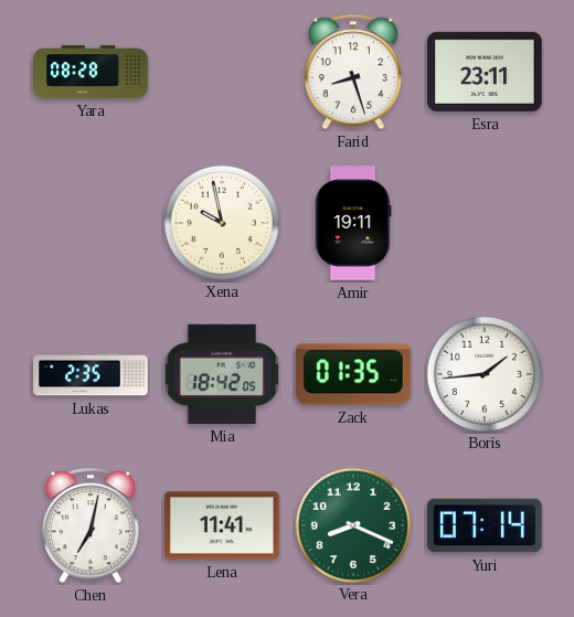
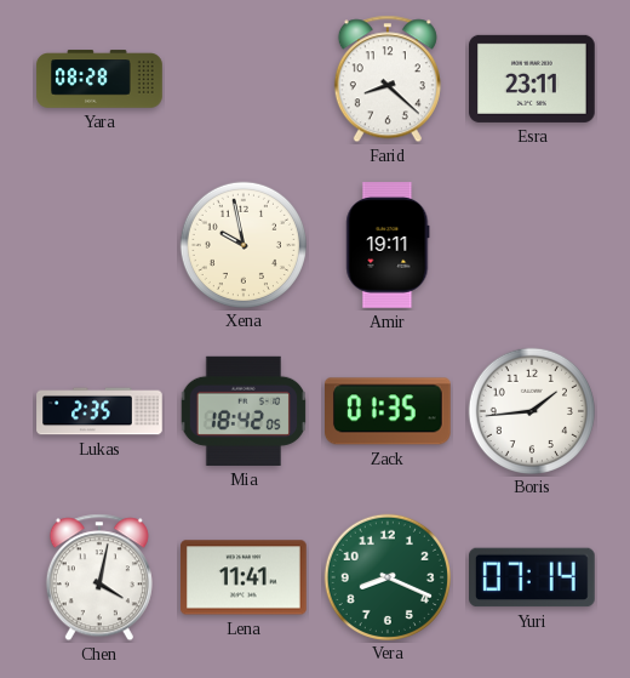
Farid: 8:27 -> 8:22 (388, 79)
Chen: 7:02 -> 4:02 (99, 577)
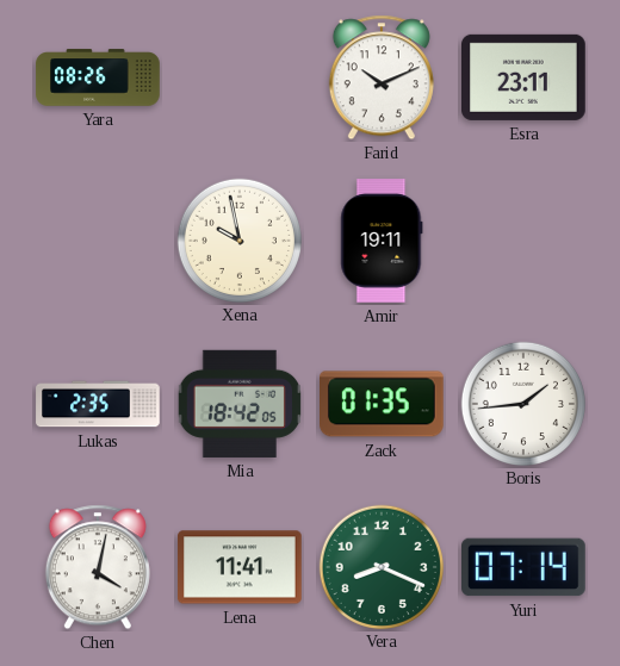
Yara: 08:28 -> 08:26 (98, 77)
Farid: 8:22 -> 10:11 (382, 77)
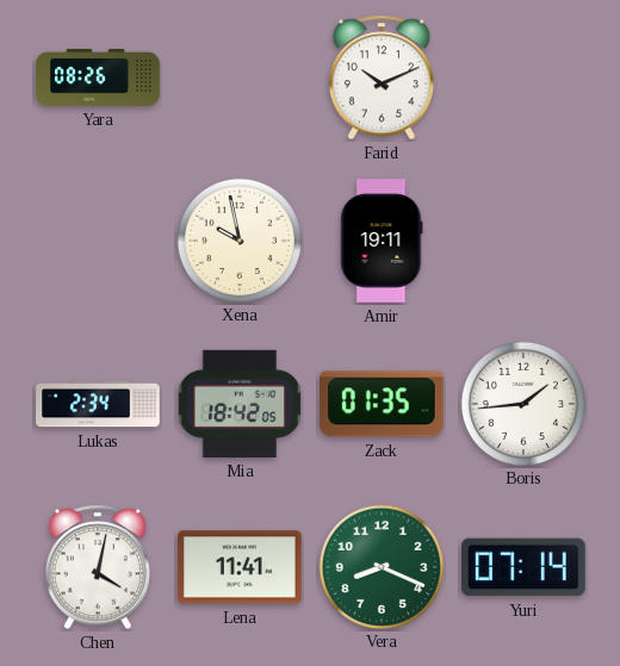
Esra: 23:11 -> none (525, 77)
Lukas: 2:35 -> 2:34 (98, 404)
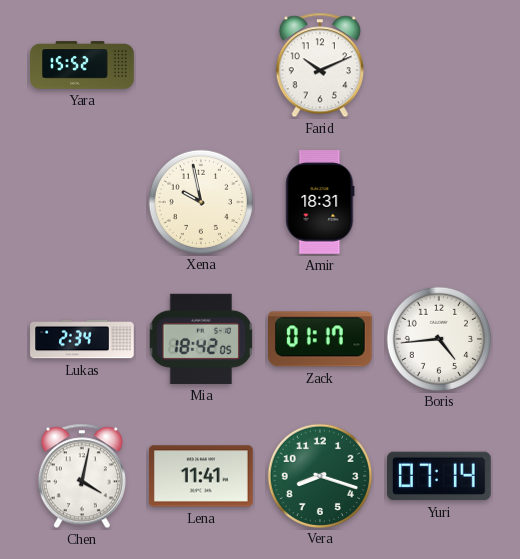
Yara: 08:26 -> 15:52 (82, 65)
Amir: 19:11 -> 18:31 (320, 202)
Zack: 01:35 -> 01:17 (321, 339)
Boris: 1:44 -> 4:44 (438, 338)
Vera: 8:19 -> 8:18 (319, 475)
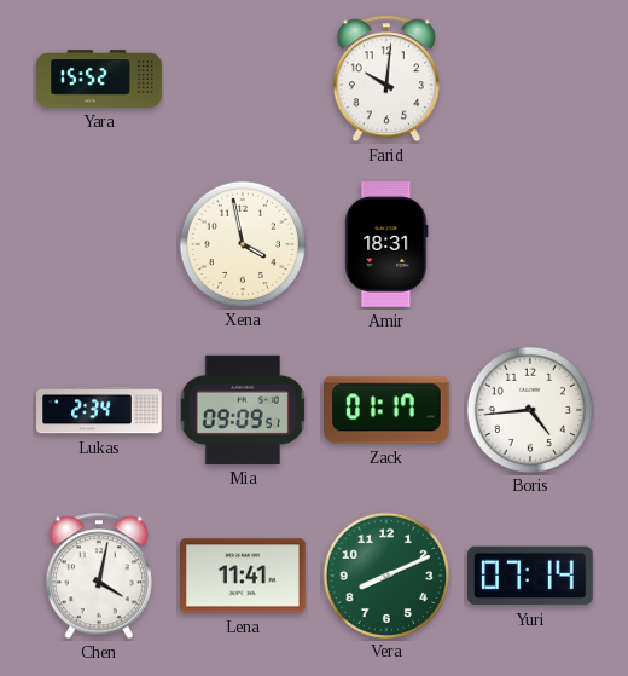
Farid: 10:11 -> 10:01 (386, 79)
Xena: 9:58 -> 3:58 (242, 243)
Mia: 18:42 -> 09:09 (243, 410)
Vera: 8:18 -> 8:11 (385, 574)
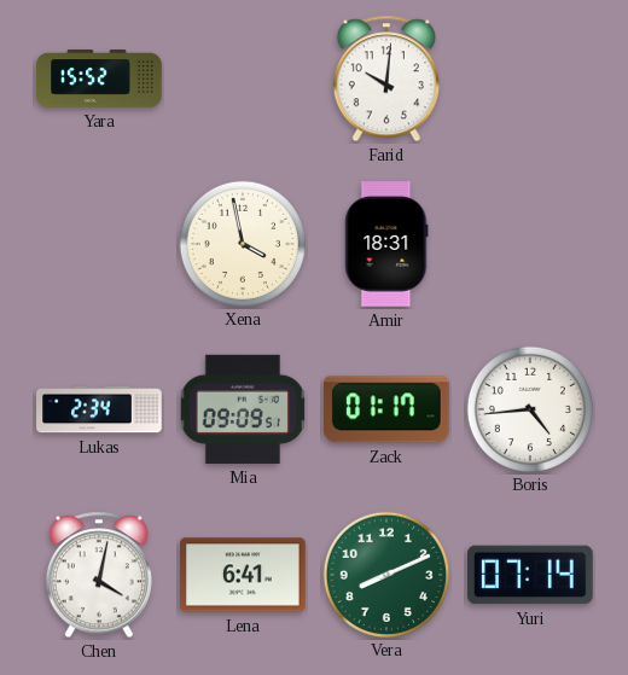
Lena: 11:41 -> 6:41 (244, 575)
